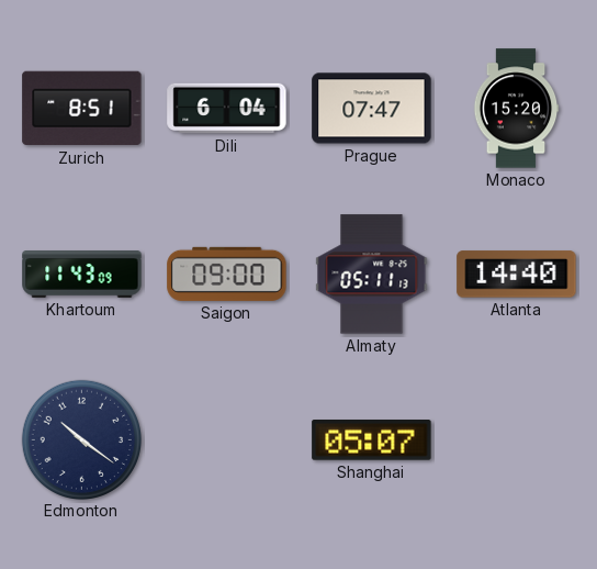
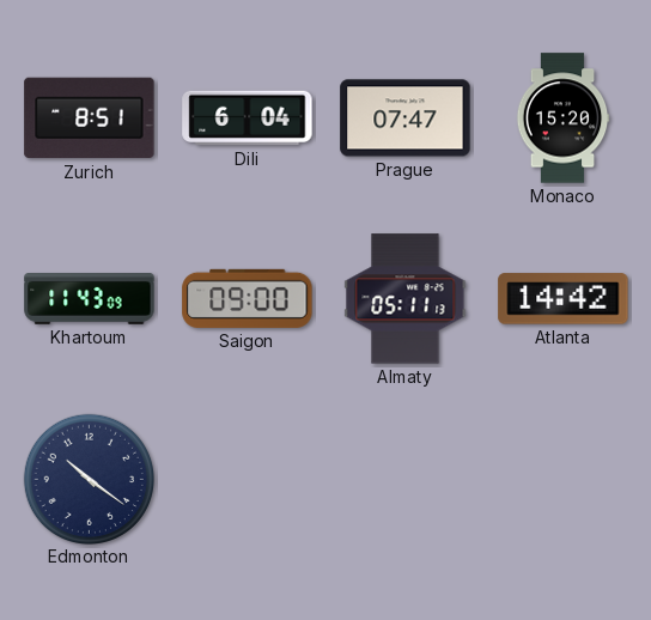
Atlanta: 14:40 -> 14:42 (564, 299)
Shanghai: 05:07 -> none (372, 440)
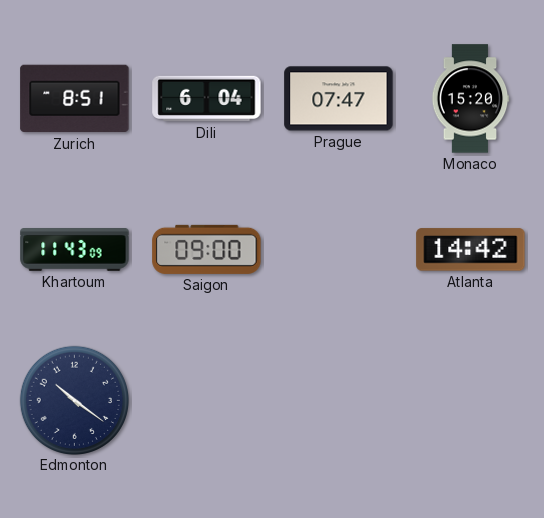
Almaty: 05:11 -> none (406, 299)
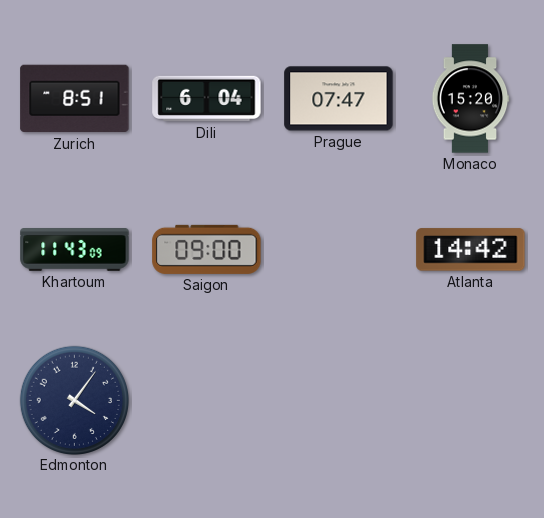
Edmonton: 10:21 -> 4:06 (74, 400)
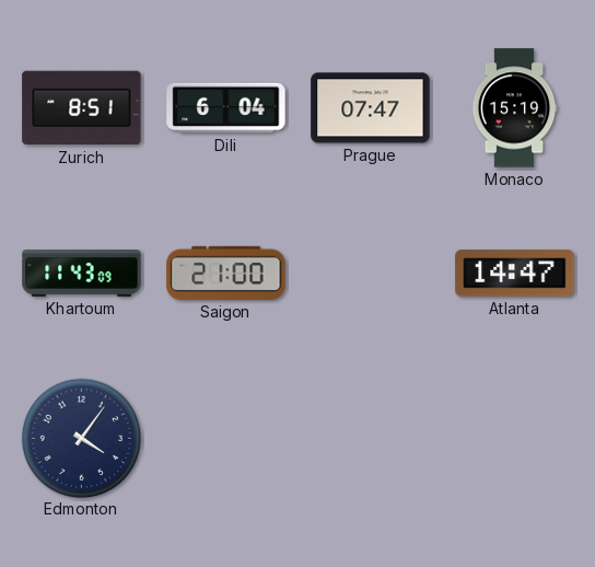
Monaco: 15:20 -> 15:19 (514, 108)
Saigon: 09:00 -> 21:00 (226, 273)
Atlanta: 14:42 -> 14:47 (515, 274)
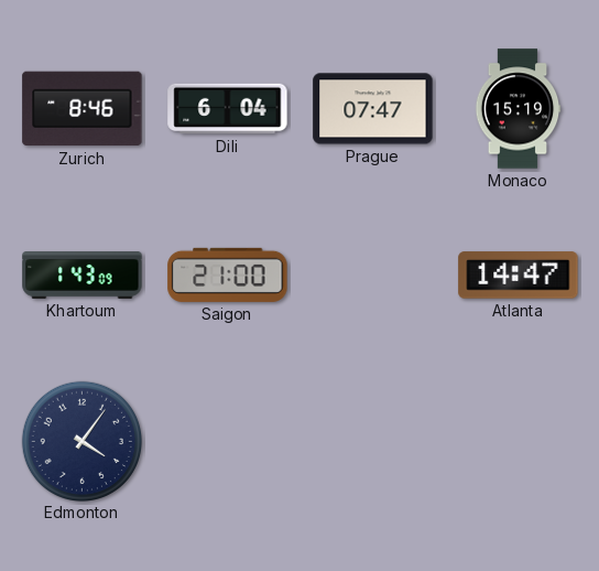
Zurich: 8:51 -> 8:46 (83, 109)
Khartoum: 11:43 -> 1:43 (83, 276)
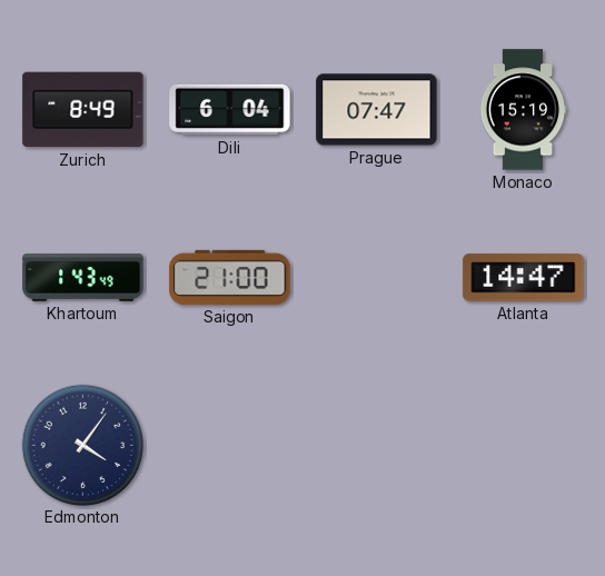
Zurich: 8:46 -> 8:49 (83, 110)
Khartoum: 1:43:09 -> 1:43:49 (83, 278)
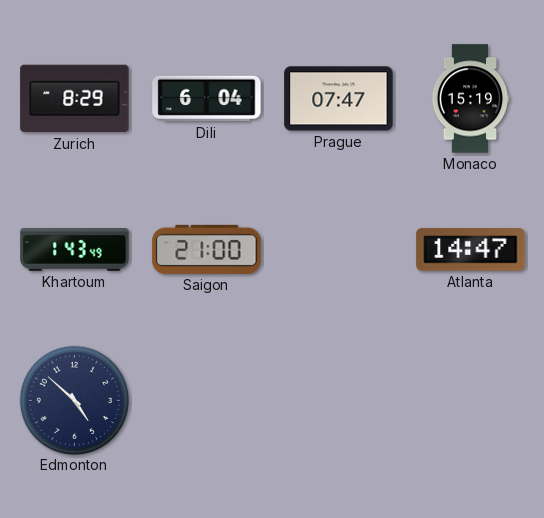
Zurich: 8:49 -> 8:29 (75, 99)
Edmonton: 4:06 -> 4:52 (74, 400)
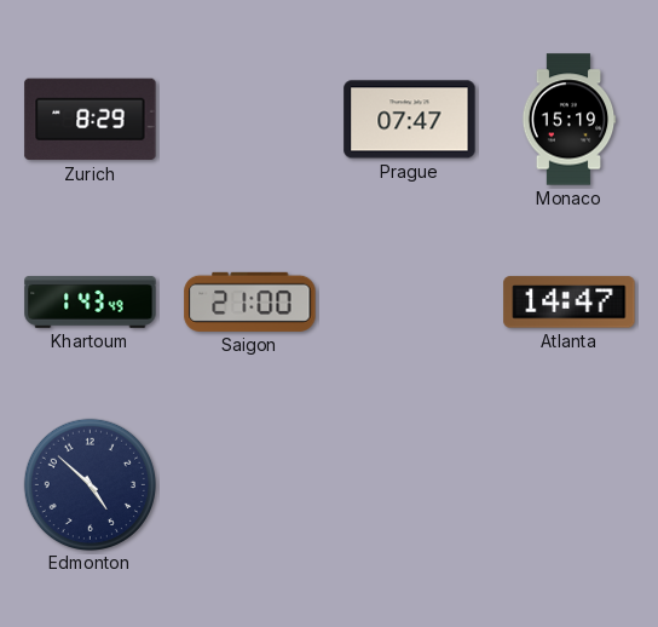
Dili: 6:04 -> none (207, 99)
